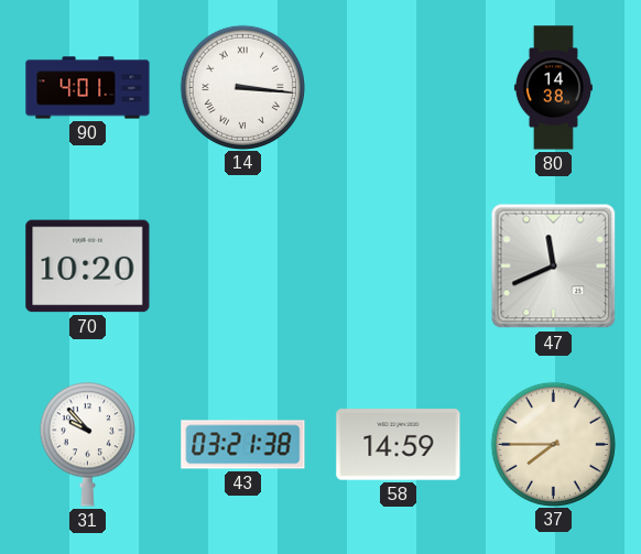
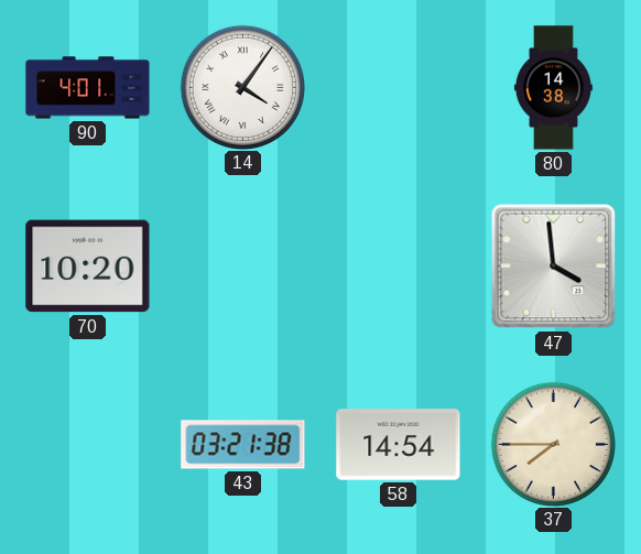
14: 3:16 -> 4:06 (242, 87)
47: 11:41 -> 3:59 (554, 267)
31: 9:53 -> none (87, 444)
58: 14:59 -> 14:54 (399, 445)
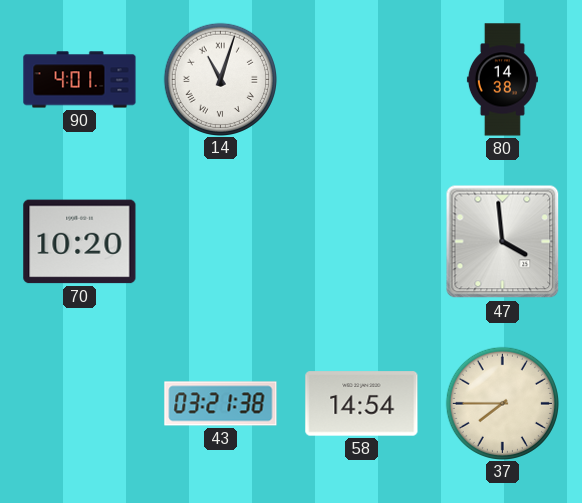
14: 4:06 -> 11:03 (220, 79)
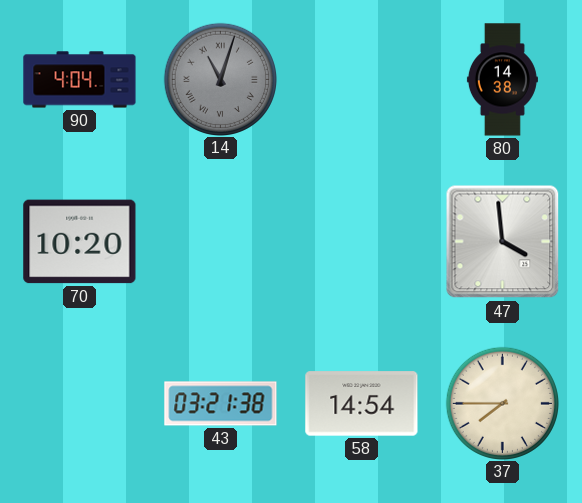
90: 4:01 -> 4:04 (80, 80)
14 dial: white -> grey (220, 79)
